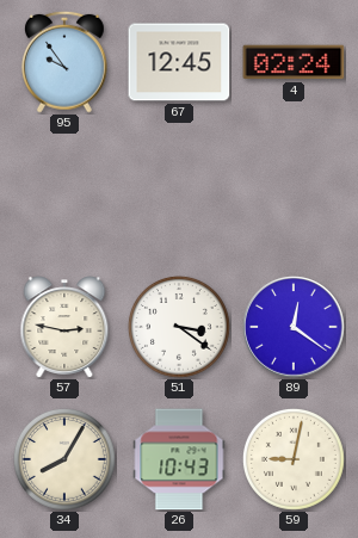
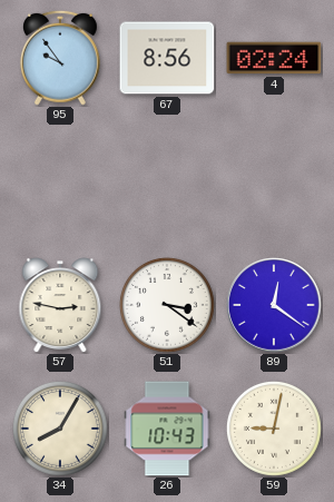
67: 12:45 -> 8:56 (167, 58)
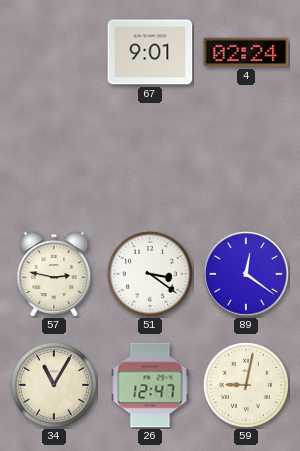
95: 9:54 -> none (60, 58)
67: 8:56 -> 9:01 (150, 52)
34: 8:05 -> 11:05 (54, 385)
26: 10:43 -> 12:47 (150, 385)
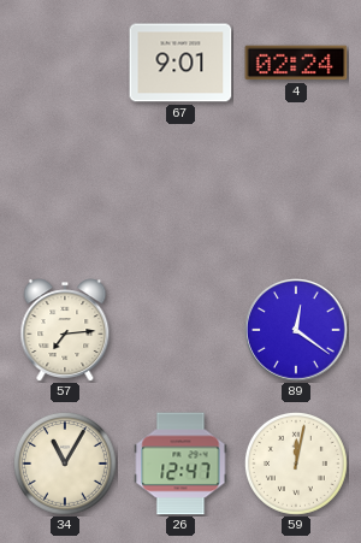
57: 2:47 -> 7:14 (65, 330)
51: 3:21 -> none (150, 274)
59: 9:02 -> 12:02 (296, 464)
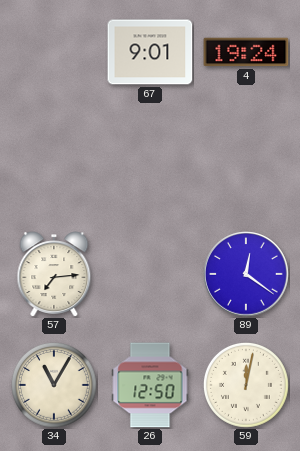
4: 02:24 -> 19:24 (246, 52)
26: 12:47 -> 12:50 (150, 385)
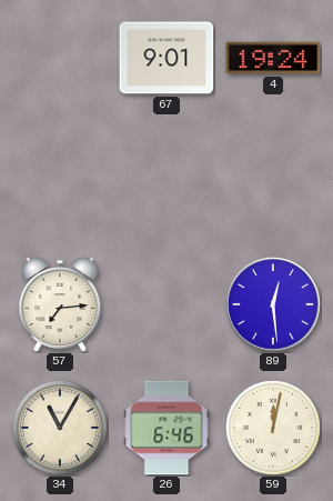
89: 12:21 -> 12:29 (273, 304)
26: 12:50 -> 6:46 (167, 428)
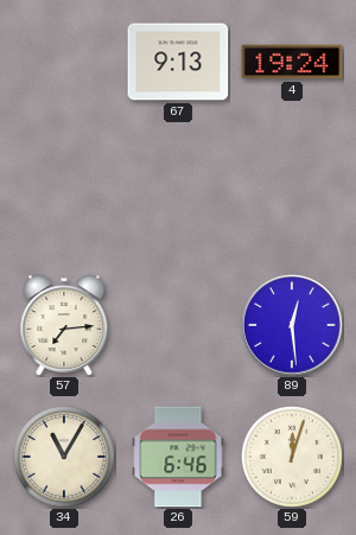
67: 9:01 -> 9:13 (178, 62)
59: 12:02 -> 12:03 (292, 457)
